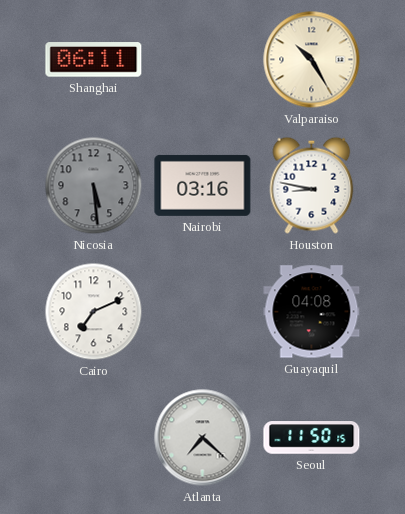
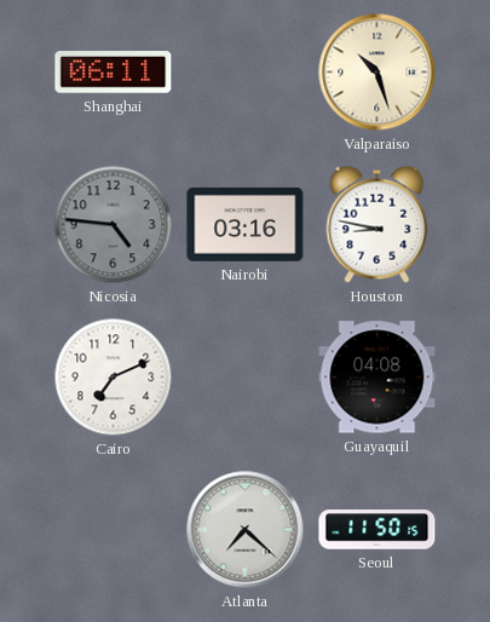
Valparaiso: 10:25 -> 10:27 (377, 73)
Nicosia: 5:29 -> 4:46 (114, 225)
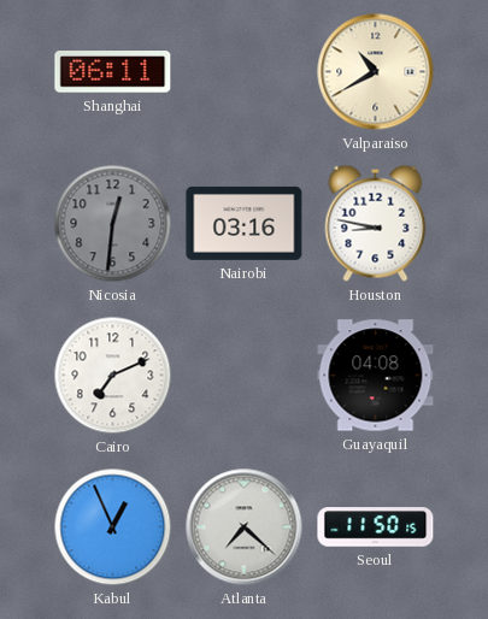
Valparaiso: 10:27 -> 10:40 (376, 72)
Nicosia: 4:46 -> 12:31 (113, 224)
Kabul: none -> 12:56 (113, 527)
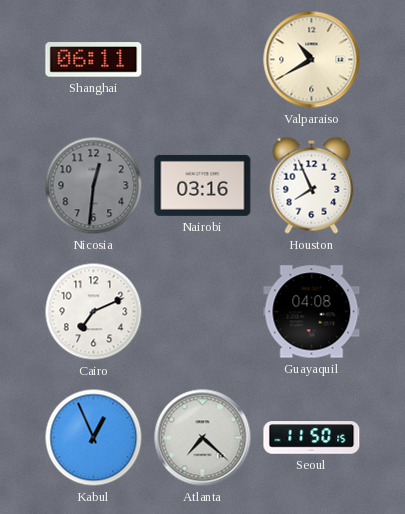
Houston: 8:47 -> 7:56 (312, 185)
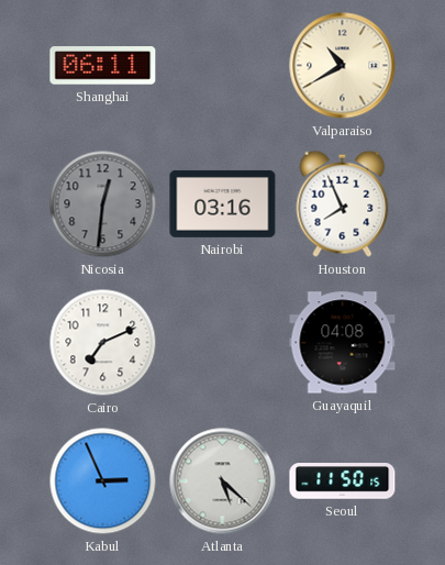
Kabul: 12:56 -> 2:56 (103, 481)
Atlanta: 7:22 -> 5:22 (223, 481)
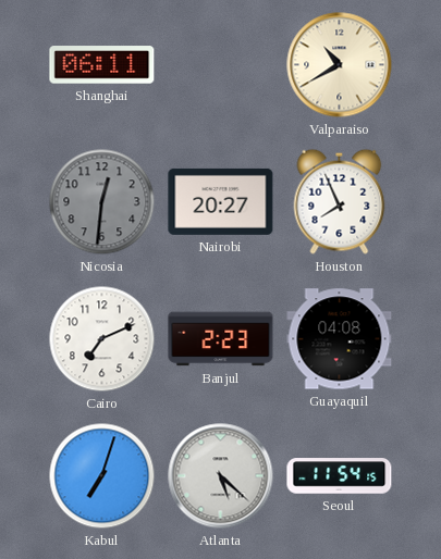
Nairobi: 03:16 -> 20:27 (221, 201)
Banjul: none -> 2:23 (221, 339)
Kabul: 2:56 -> 7:03 (102, 476)
Seoul: 11:50 -> 11:54 (340, 476)
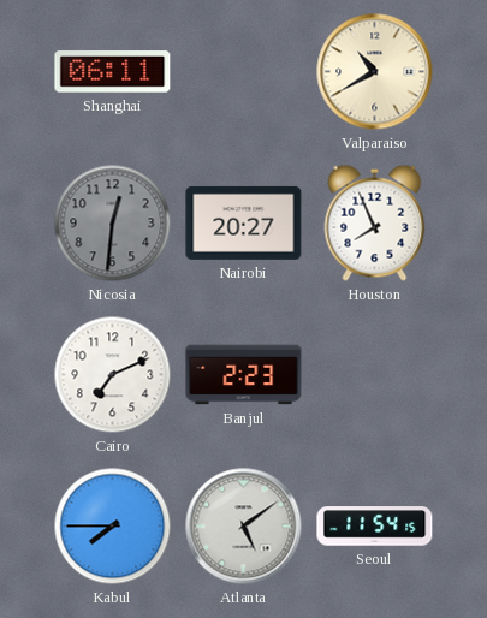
Guayaquil: 04:08 -> none (340, 339)
Kabul: 7:03 -> 7:45 (113, 527)
Atlanta: 5:22 -> 5:09 (244, 527)
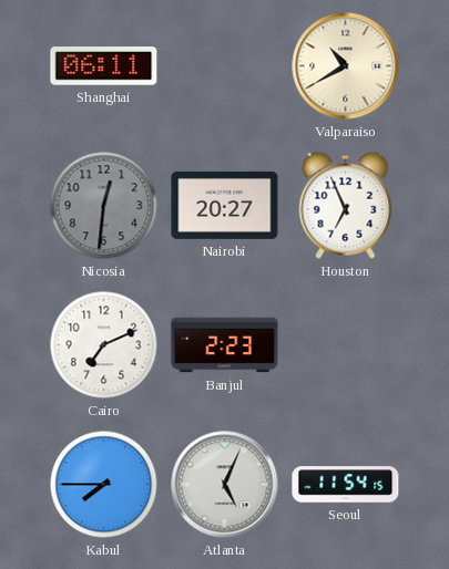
Houston: 7:56 -> 6:56 (346, 205)
Atlanta: 5:09 -> 5:04 (225, 485)
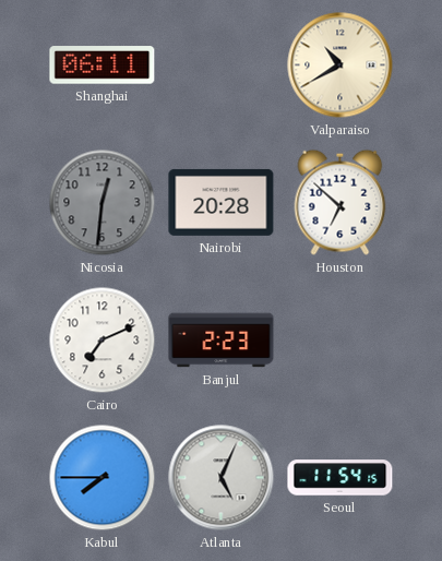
Nairobi: 20:27 -> 20:28 (222, 202)
Houston: 6:56 -> 6:52 (341, 202)
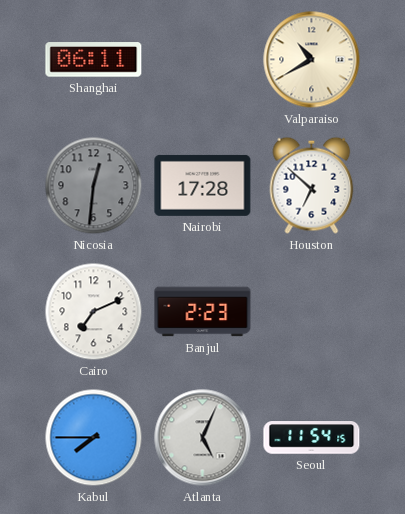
Nairobi: 20:28 -> 17:28 (203, 185)
